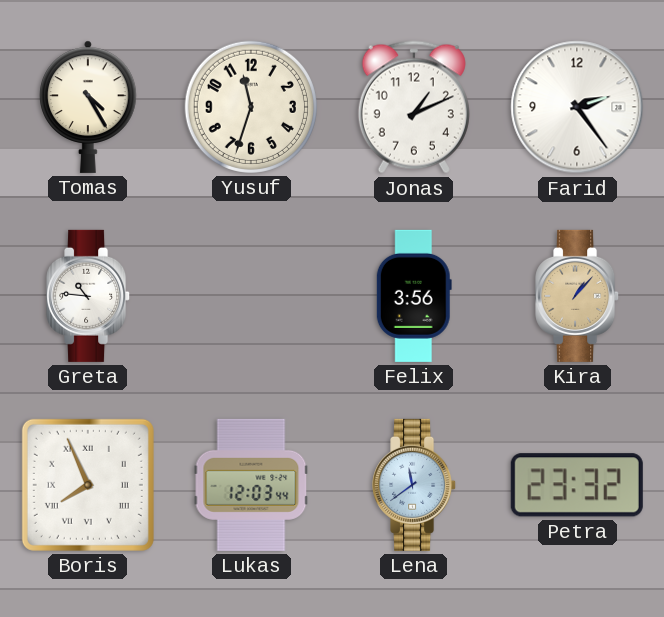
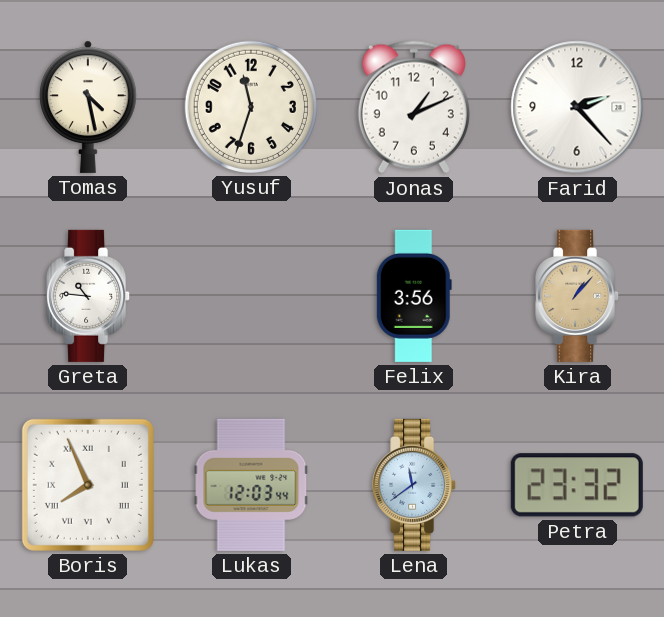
Tomas: 4:25 -> 4:28 (88, 107)
Farid: 2:24 -> 2:23 (577, 107)
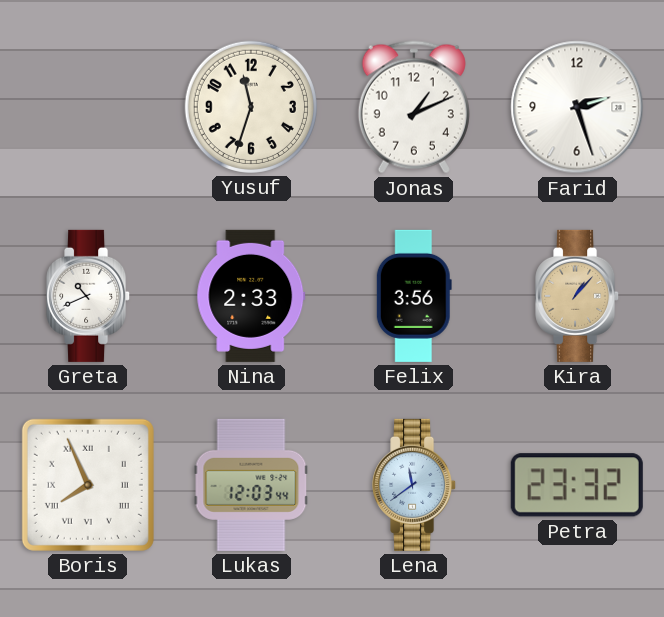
Tomas: 4:28 -> none (88, 107)
Farid: 2:23 -> 2:27 (577, 107)
Greta: 10:46 -> 10:41 (89, 296)
Nina: none -> 2:33 (251, 296)
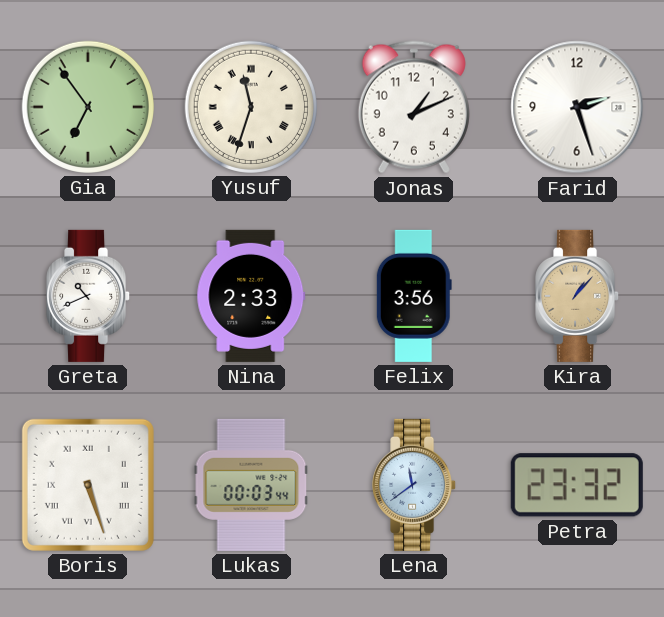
Gia: none -> 6:54 (88, 107)
Yusuf numerals: Arabic -> Roman (251, 107)
Boris: 7:56 -> 5:27 (88, 485)
Lukas: 12:03 -> 00:03 (251, 485)
